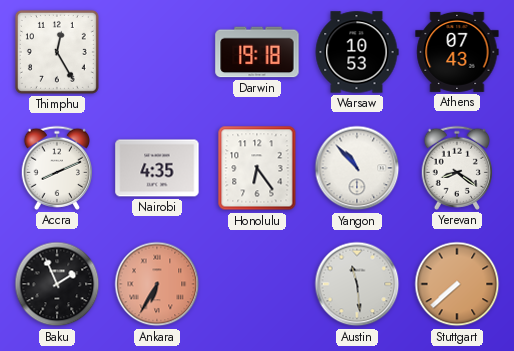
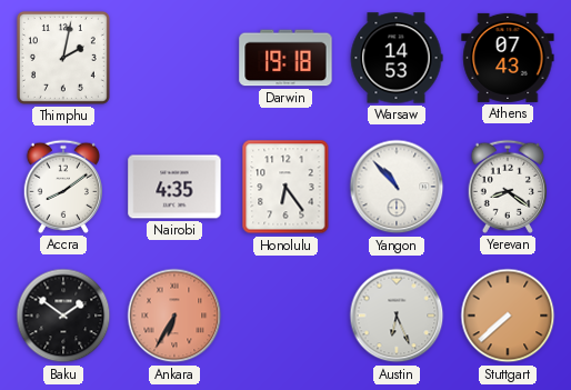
Thimphu: 12:25 -> 2:02 (63, 58)
Warsaw: 10:53 -> 14:53 (397, 58)
Accra: 8:11 -> 8:09 (62, 187)
Baku: 1:56 -> 1:51 (63, 316)
Austin: 11:29 -> 6:26 (397, 316)
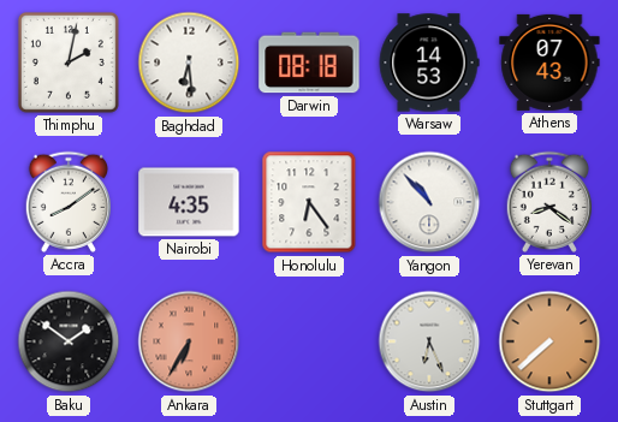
Baghdad: none -> 6:29 (189, 63)
Darwin: 19:18 -> 08:18 (309, 63)
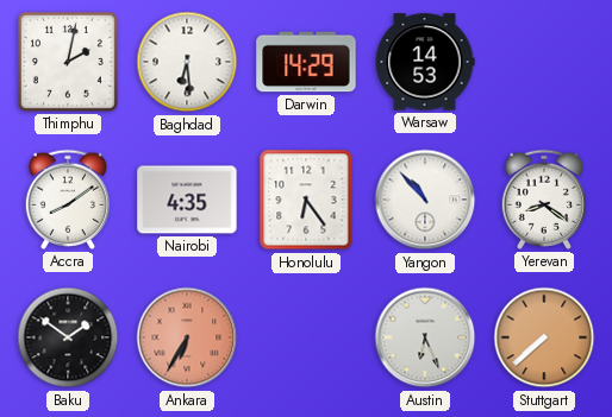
Darwin: 08:18 -> 14:29 (306, 62)
Athens: 07:43 -> none (549, 63)
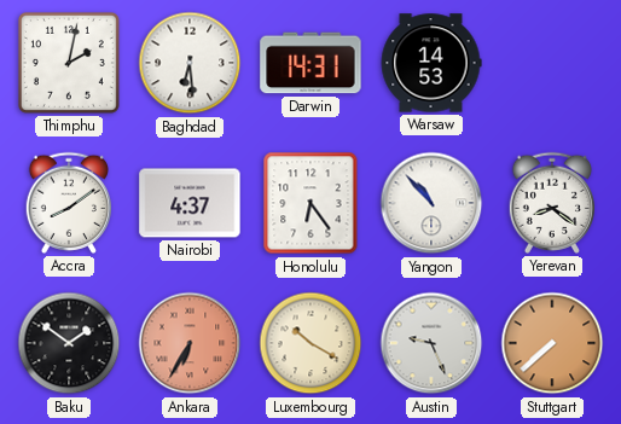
Darwin: 14:29 -> 14:31 (310, 63)
Nairobi: 4:35 -> 4:37 (190, 203)
Luxembourg: none -> 10:20 (310, 343)
Austin: 6:26 -> 9:26 (431, 343)
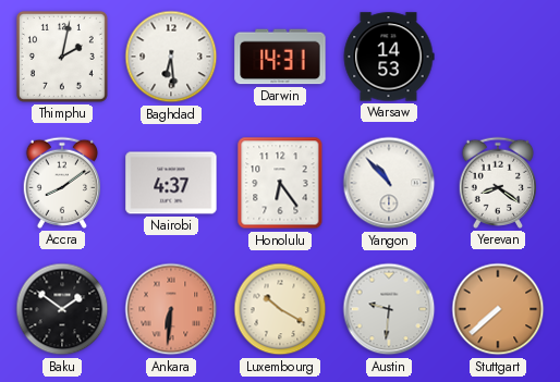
Ankara: 6:35 -> 6:31 (171, 309)
Austin: 9:26 -> 9:31 (389, 309)
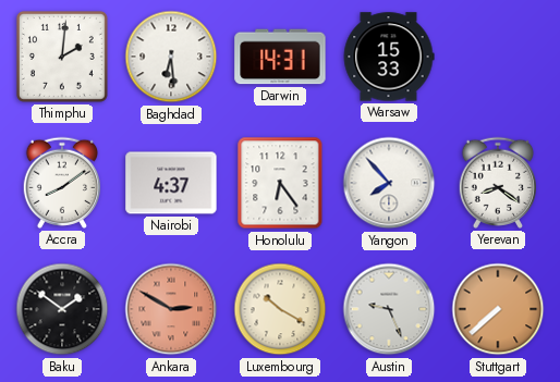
Thimphu: 2:02 -> 2:01 (62, 57)
Warsaw: 14:53 -> 15:33 (389, 57)
Yangon: 10:53 -> 7:53 (389, 183)
Ankara: 6:31 -> 2:50 (171, 309)
Austin: 9:31 -> 9:26 (389, 309)
